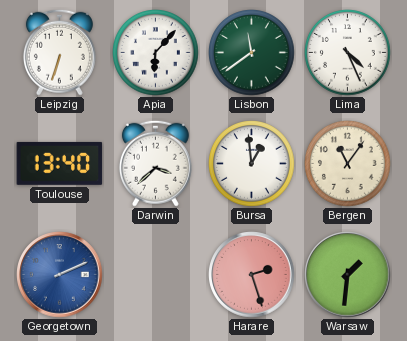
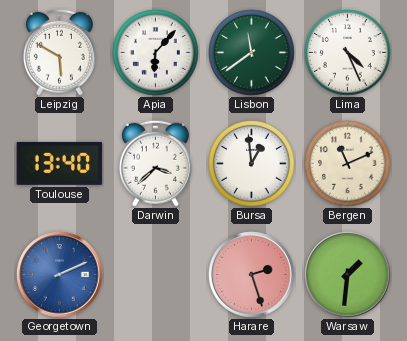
Leipzig: 6:33 -> 5:50 (59, 52)
Bergen: 11:06 -> 11:11 (348, 164)
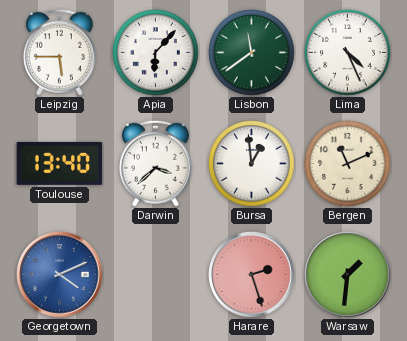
Leipzig: 5:50 -> 5:45 (59, 52)
Georgetown: 2:11 -> 4:11 (60, 275)
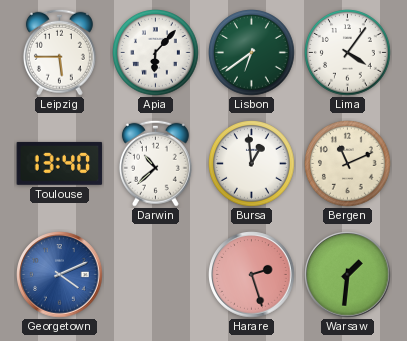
Lisbon: 11:39 -> 6:39 (252, 53)
Lima: 4:26 -> 4:06 (348, 53)
Darwin: 3:38 -> 10:38 (155, 163)
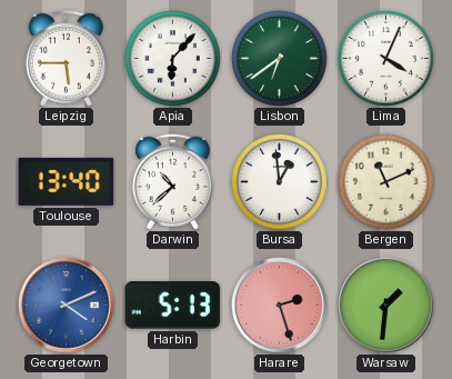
Lima: 4:06 -> 4:04 (386, 59)
Harbin: none -> 5:13 (173, 306)
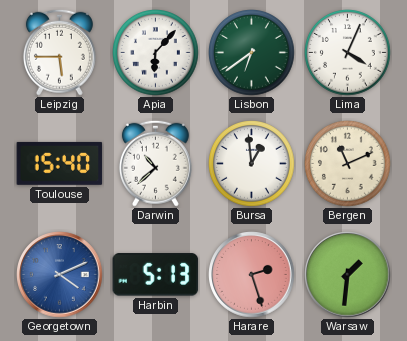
Toulouse: 13:40 -> 15:40 (60, 163)
